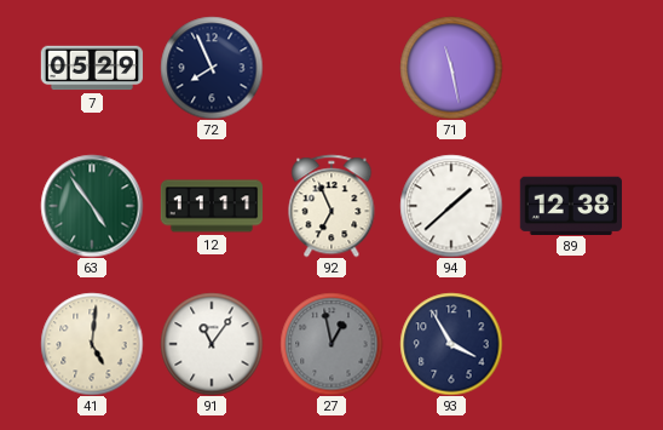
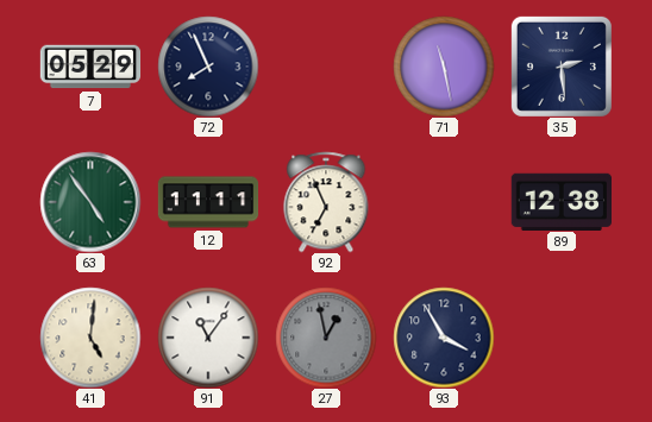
35: none -> 2:29 (562, 67)
94: 1:38 -> none (451, 206)
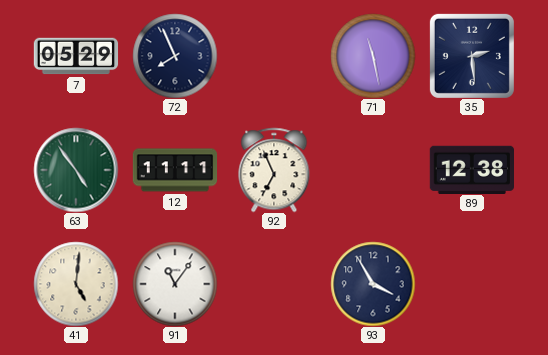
27: 12:58 -> none (326, 338)
